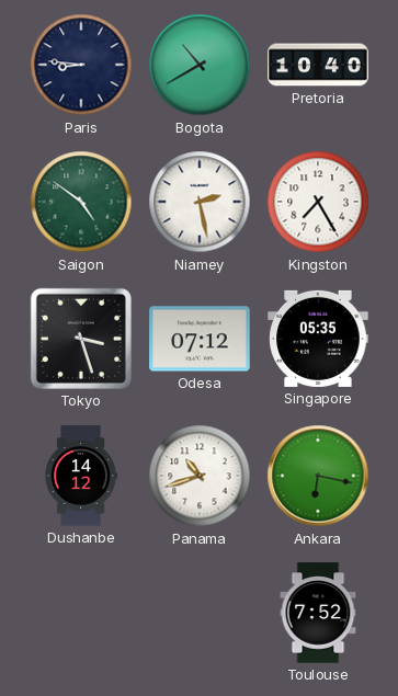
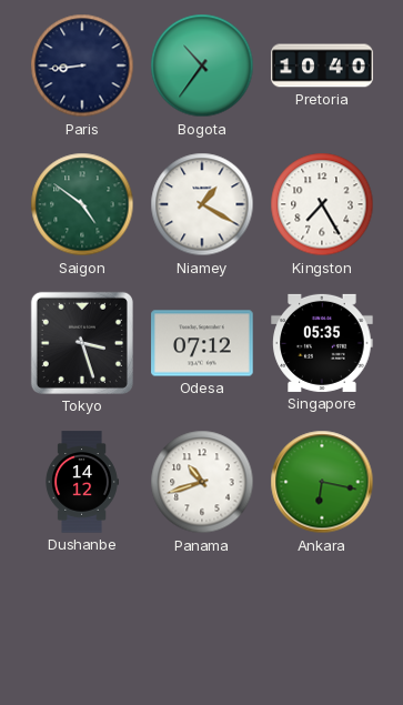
Paris: 8:46 -> 8:44 (82, 66)
Bogota: 10:40 -> 10:36 (202, 66)
Niamey: 2:28 -> 1:20 (202, 204)
Toulouse: 7:52 -> none (318, 613)
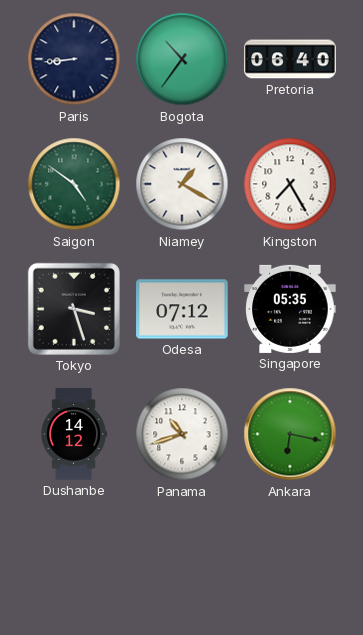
Pretoria: 10:40 -> 06:40 (290, 59)
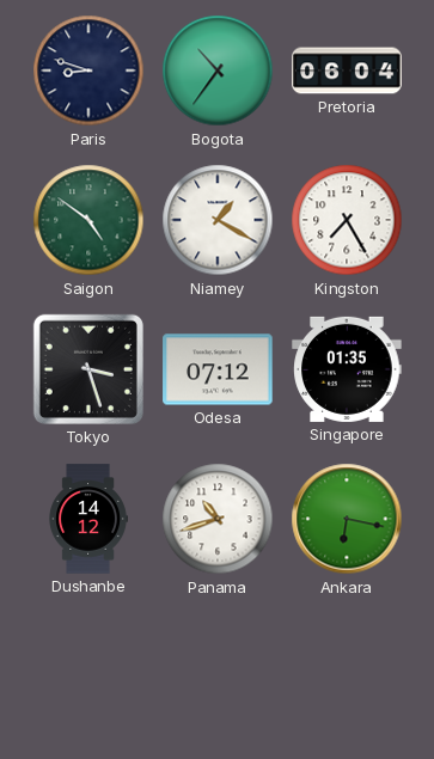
Paris: 8:44 -> 8:48 (88, 71)
Pretoria: 06:40 -> 06:04 (347, 71)
Singapore: 05:35 -> 01:35 (347, 369)
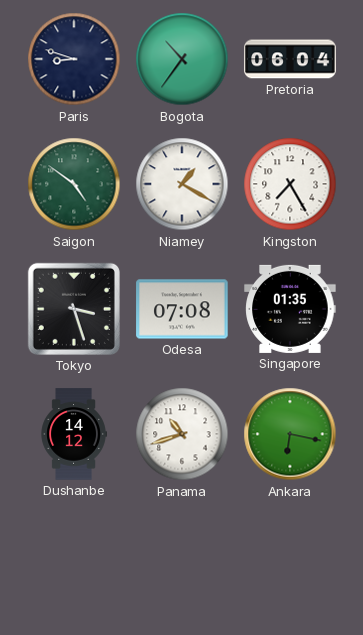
Odesa: 07:12 -> 07:08 (182, 309)
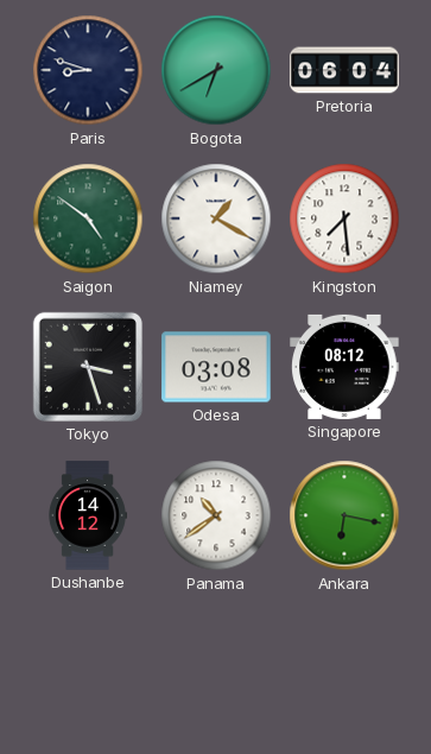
Bogota: 10:36 -> 6:40 (216, 70)
Kingston: 7:25 -> 7:29 (344, 218)
Odesa: 07:08 -> 03:08 (216, 367)
Singapore: 01:35 -> 08:12 (344, 367)
Panama: 10:42 -> 10:39 (216, 515)
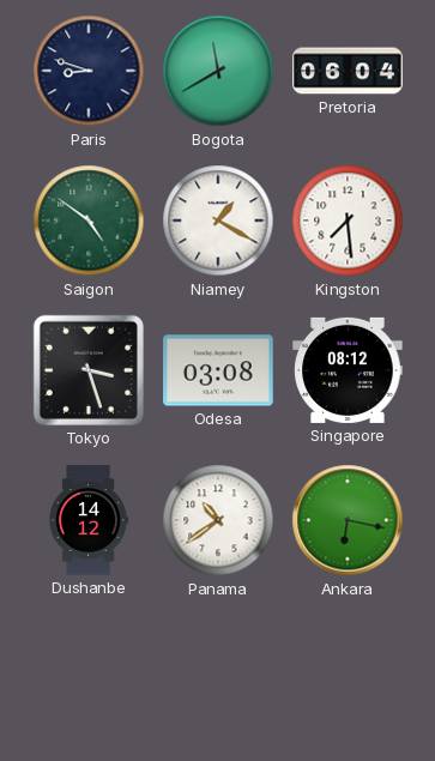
Bogota: 6:40 -> 11:40 (218, 71)
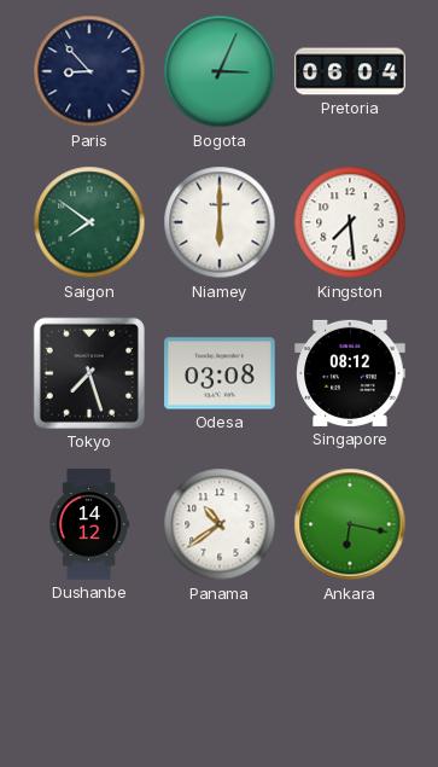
Paris: 8:48 -> 8:53 (89, 71)
Bogota: 11:40 -> 3:04 (220, 71)
Saigon: 4:51 -> 7:51 (89, 222)
Niamey: 1:20 -> 6:00 (220, 222)
Tokyo: 3:27 -> 7:27 (89, 373)
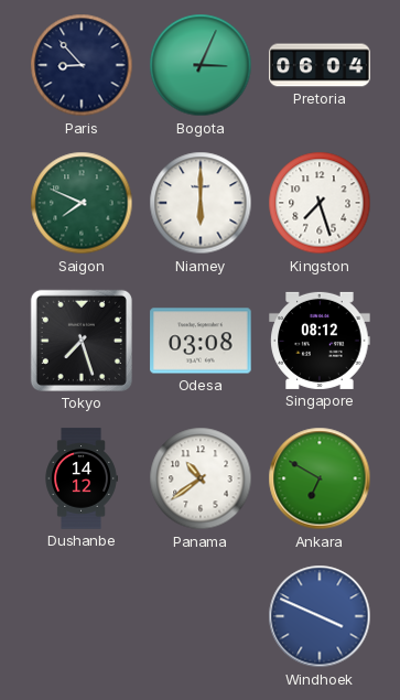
Saigon: 7:51 -> 7:49 (82, 203)
Kingston: 7:29 -> 7:27 (320, 203)
Ankara: 6:17 -> 6:50 (320, 478)
Windhoek: none -> 3:49 (320, 616)
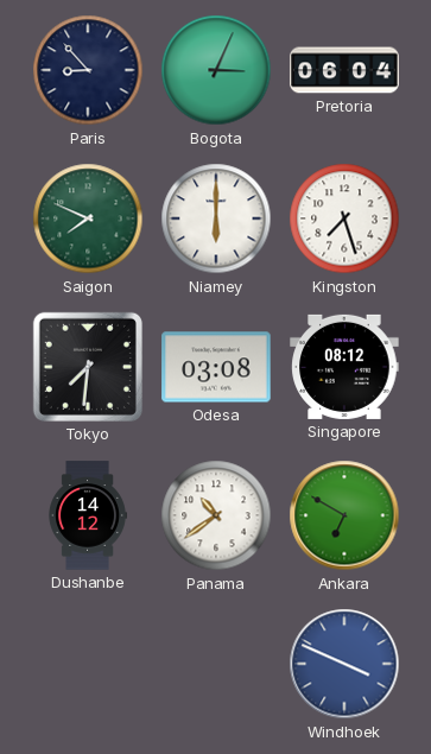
Tokyo: 7:27 -> 7:31 (88, 367)
